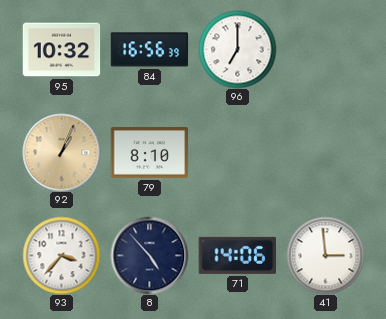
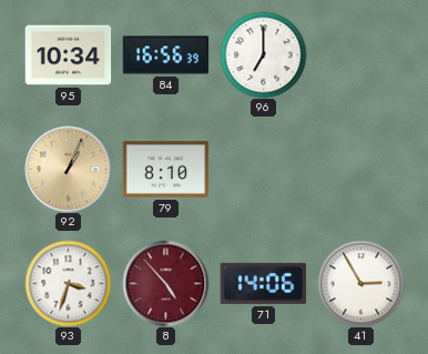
95: 10:32 -> 10:34 (68, 55)
93: 3:37 -> 3:33 (68, 283)
8 dial: navy -> burgundy (165, 283)
41: 2:59 -> 2:55 (360, 283)
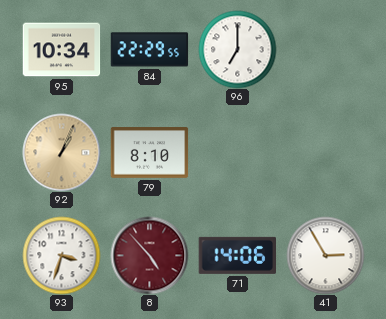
84: 16:56 -> 22:29 (149, 50)
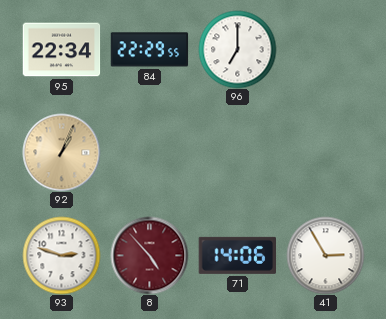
95: 10:34 -> 22:34 (61, 50)
79: 8:10 -> none (149, 153)
93: 3:33 -> 2:48 (61, 255)
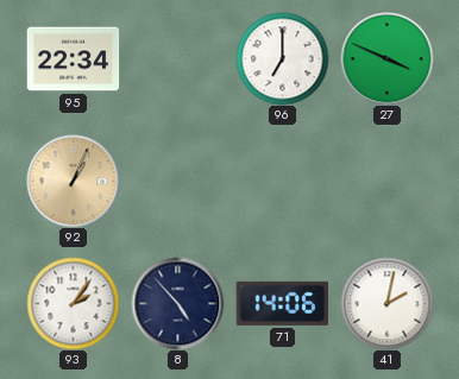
84: 22:29 -> none (149, 50)
27: none -> 3:49 (386, 58)
93: 2:48 -> 2:06 (73, 303)
8 dial: burgundy -> navy (177, 303)
41: 2:55 -> 2:02 (386, 303)
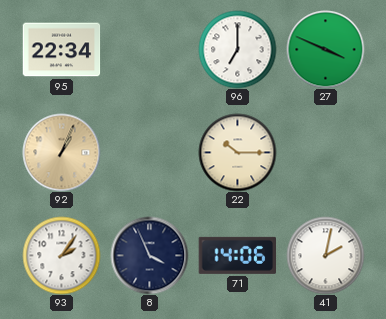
22: none -> 10:15 (237, 152)
8: 4:53 -> 3:56 (149, 255)
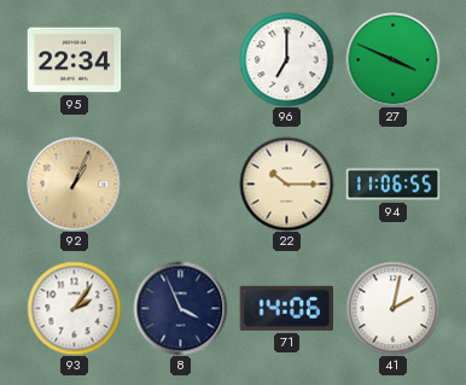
94: none -> 11:06 (392, 185)
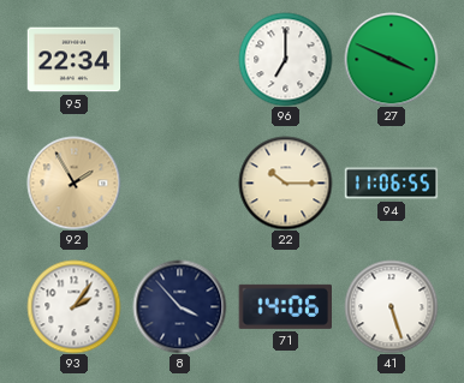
92: 1:04 -> 1:55 (73, 182)
8: 3:56 -> 3:53 (179, 306)
41: 2:02 -> 5:27 (391, 306)
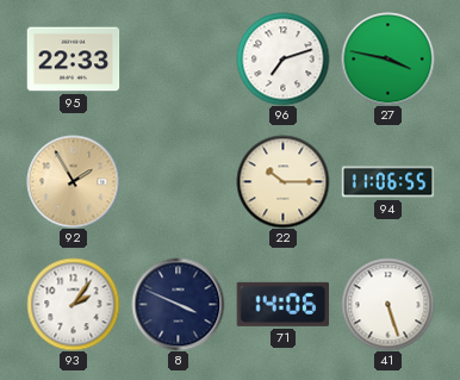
95: 22:34 -> 22:33 (73, 60)
96: 7:00 -> 7:12 (282, 58)
27: 3:49 -> 3:47 (387, 58)
8: 3:53 -> 3:49 (178, 304)
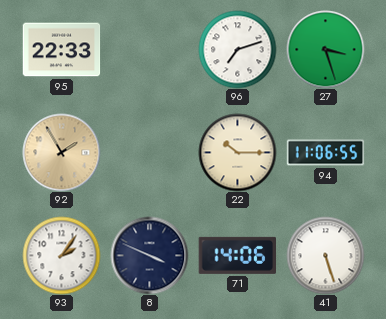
27: 3:47 -> 3:27 (325, 49)
